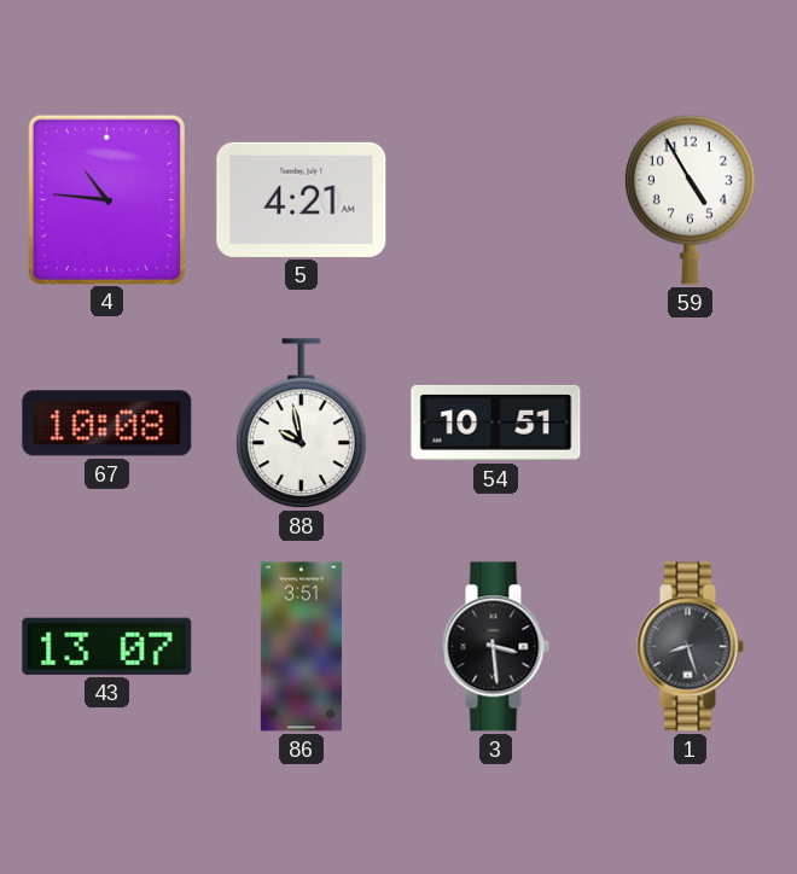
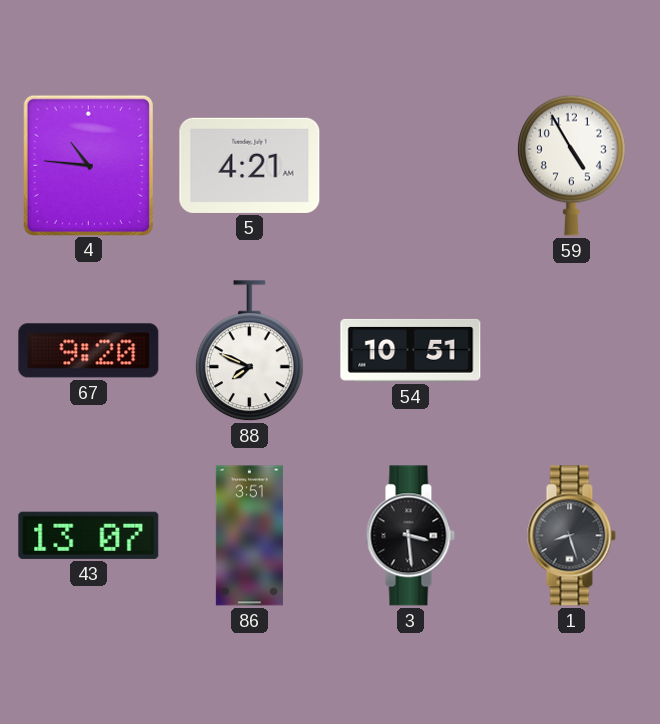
67: 10:08 -> 9:20 (89, 351)
88: 9:58 -> 7:49 (249, 351)
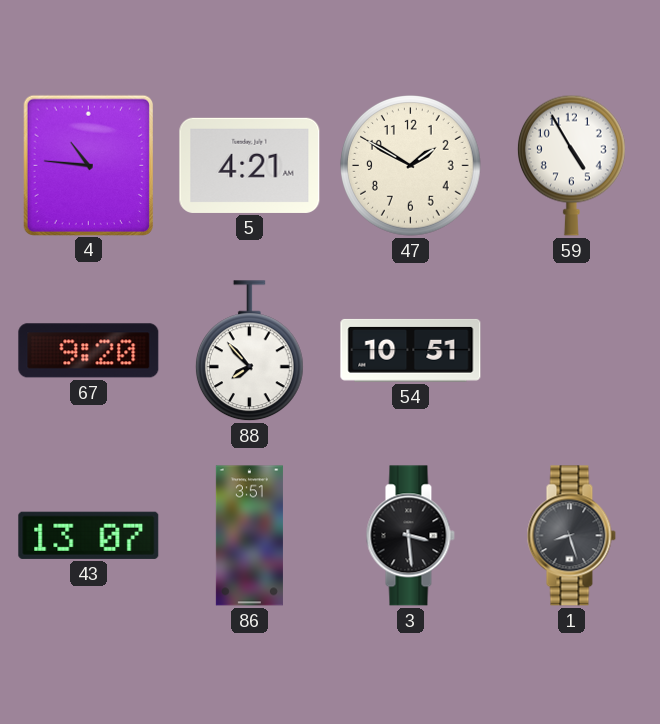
47: none -> 1:50 (411, 166)
88: 7:49 -> 7:53 (249, 351)
